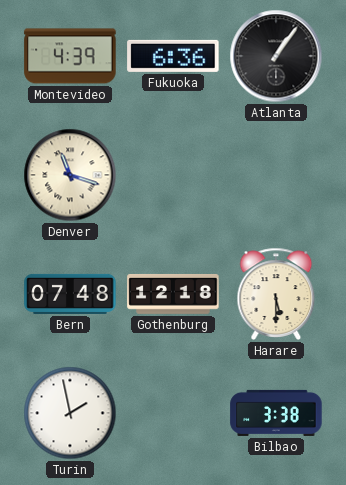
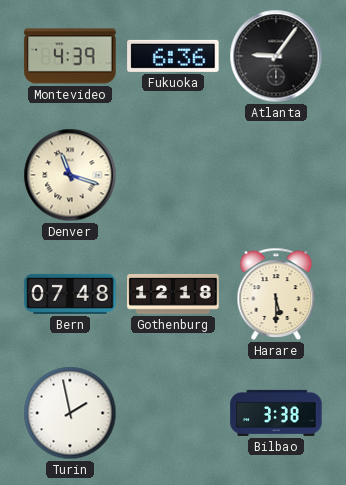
Atlanta: 1:06 -> 9:06 (276, 56)
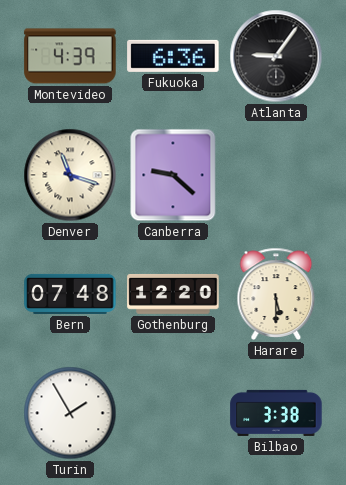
Canberra: none -> 9:22 (173, 175)
Gothenburg: 12:18 -> 12:20 (173, 294)
Turin: 1:58 -> 1:55 (70, 413)
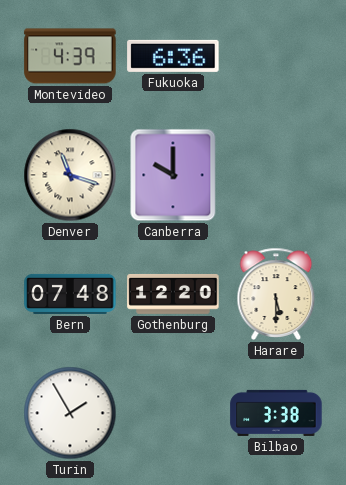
Atlanta: 9:06 -> none (276, 56)
Canberra: 9:22 -> 10:00 (173, 175)
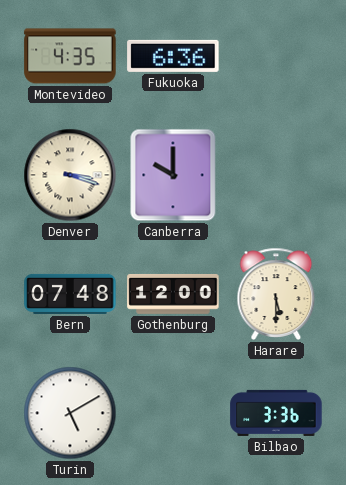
Montevideo: 4:39 -> 4:35 (70, 56)
Denver: 11:18 -> 3:18 (70, 175)
Gothenburg: 12:20 -> 12:00 (173, 294)
Turin: 1:55 -> 5:10 (70, 413)
Bilbao: 3:38 -> 3:36 (276, 413)
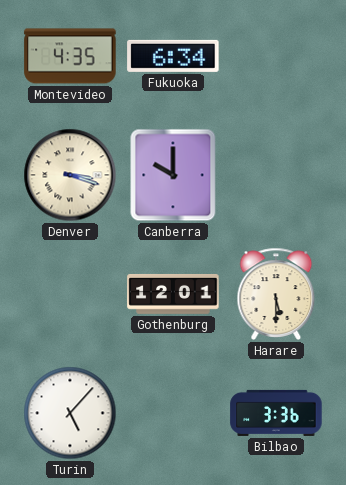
Fukuoka: 6:36 -> 6:34 (173, 56)
Bern: 07:48 -> none (70, 294)
Gothenburg: 12:00 -> 12:01 (173, 294)
Turin: 5:10 -> 5:07 (70, 413)
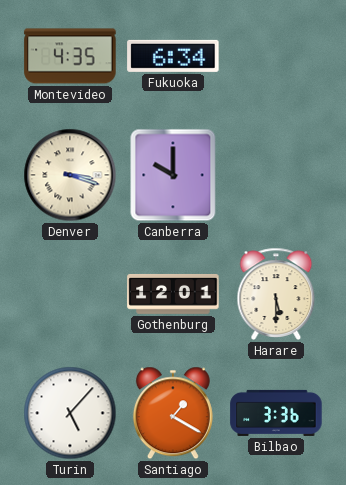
Santiago: none -> 1:20 (173, 413)
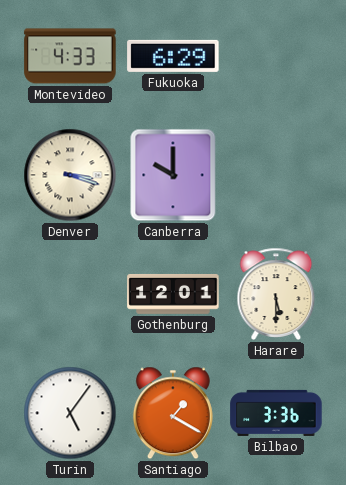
Montevideo: 4:35 -> 4:33 (70, 56)
Fukuoka: 6:34 -> 6:29 (173, 56)
Turin: 5:07 -> 5:06 (70, 413)
